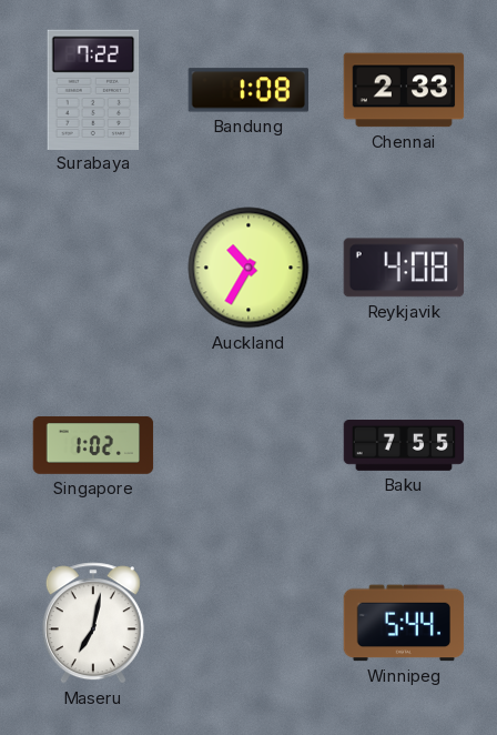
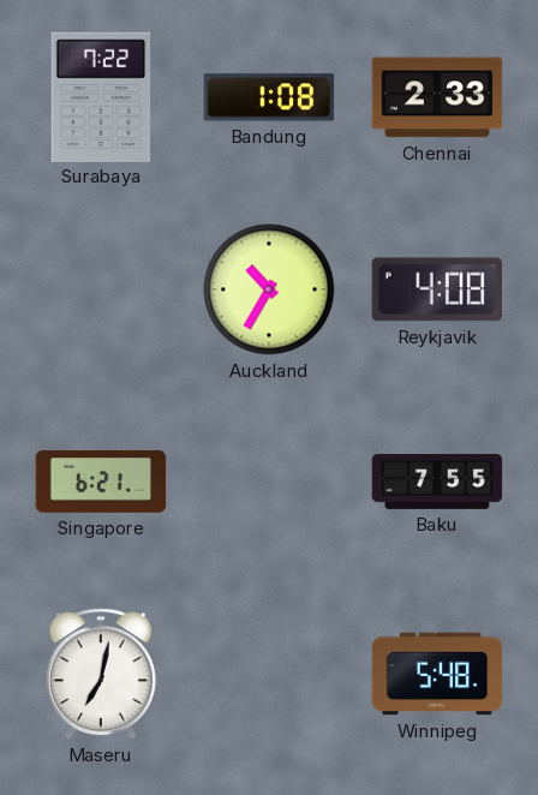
Singapore: 1:02 -> 6:21 (101, 482)
Winnipeg: 5:44 -> 5:48 (437, 674)
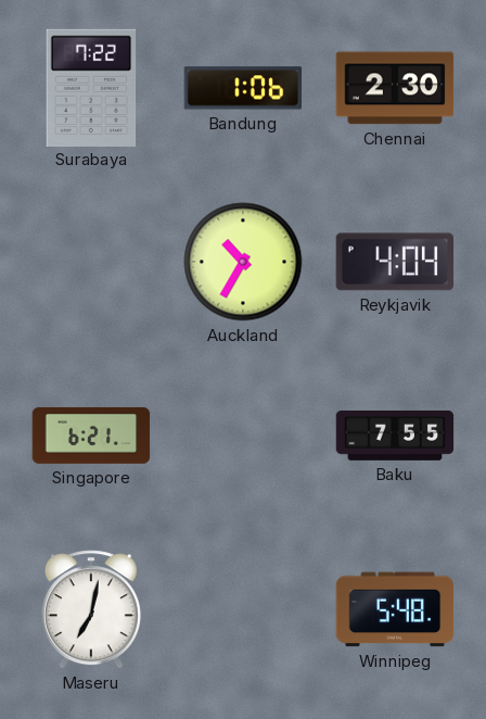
Bandung: 1:08 -> 1:06 (242, 88)
Chennai: 2:33 -> 2:30 (395, 88)
Reykjavik: 4:08 -> 4:04 (395, 262)
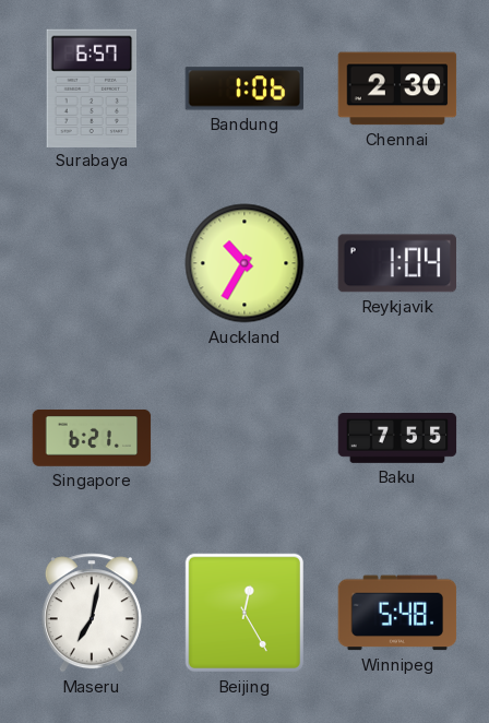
Surabaya: 7:22 -> 6:57 (92, 87)
Reykjavik: 4:04 -> 1:04 (397, 263)
Beijing: none -> 12:25 (244, 613)
